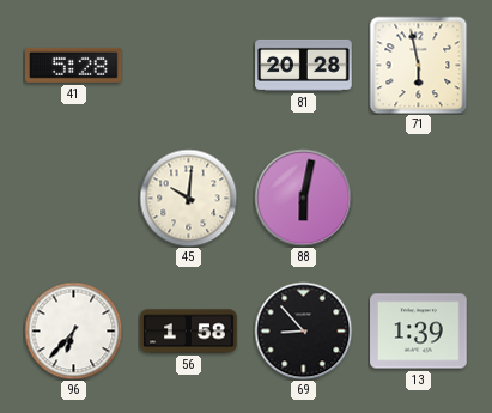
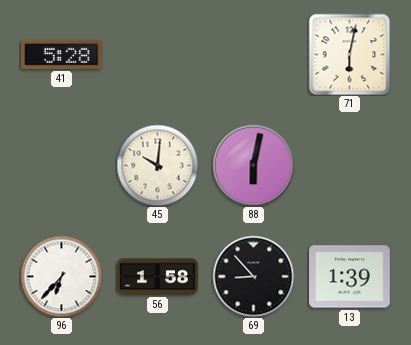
81: 20:28 -> none (304, 65)
71: 5:58 -> 6:02 (349, 54)
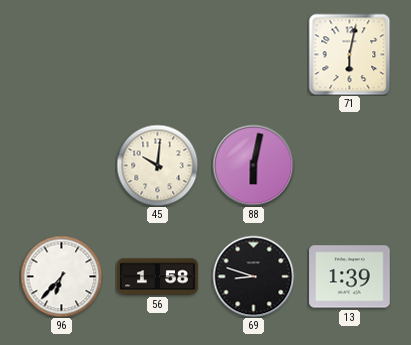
41: 5:28 -> none (62, 54)
69: 8:53 -> 8:48 (253, 276)
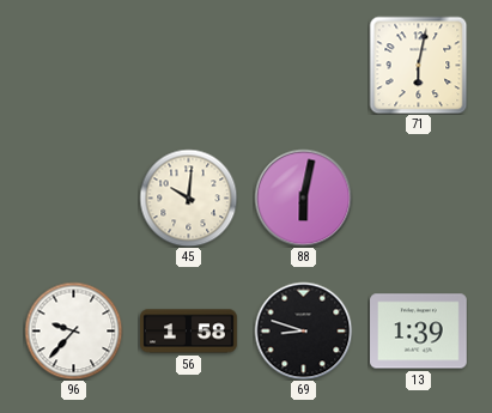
96: 6:37 -> 9:37 (73, 330)
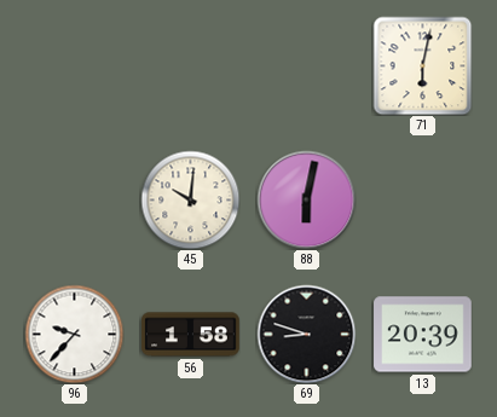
13: 1:39 -> 20:39 (423, 335)
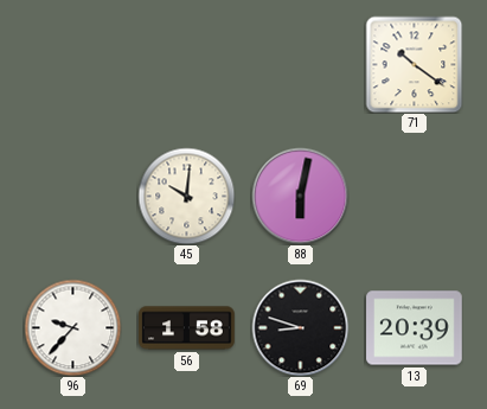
71: 6:02 -> 10:21 (414, 64)
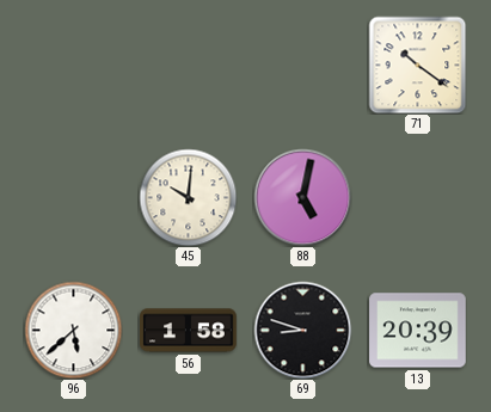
88: 6:02 -> 5:02 (302, 197)
96: 9:37 -> 5:38 (73, 330)
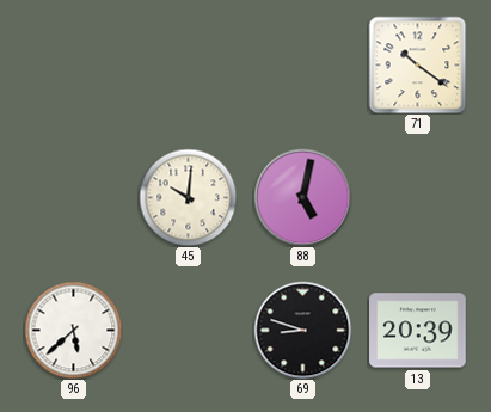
56: 1:58 -> none (189, 331)
